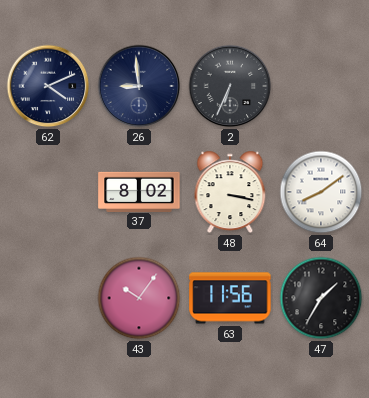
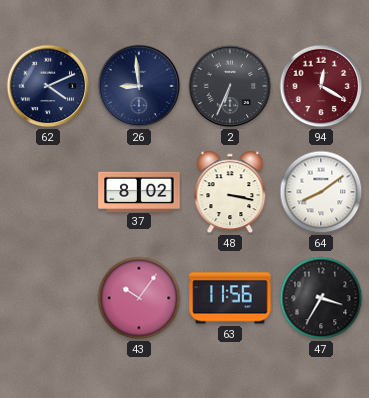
94: none -> 12:20 (321, 86)
47: 1:35 -> 3:35 (321, 298)
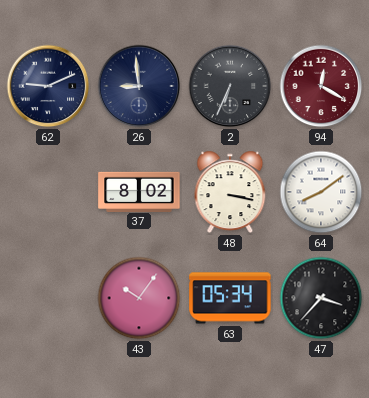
62: 4:11 -> 9:11 (48, 86)
63: 11:56 -> 05:34 (230, 298)
47: 3:35 -> 3:37 (321, 298)
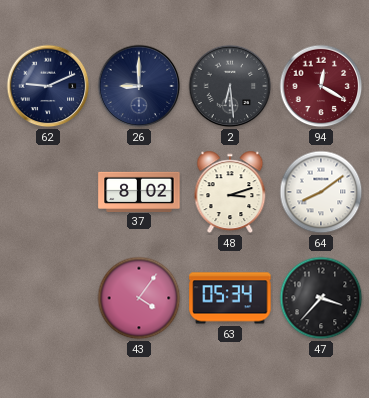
26: 8:59 -> 9:00 (139, 86)
2: 6:34 -> 6:29 (230, 86)
48: 3:17 -> 3:12 (230, 192)
43: 10:06 -> 4:06 (139, 298)
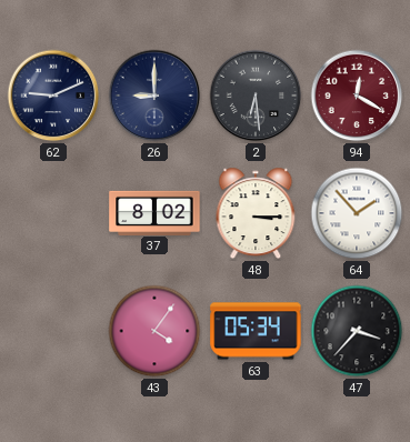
48: 3:12 -> 3:15 (256, 213)
64: 8:09 -> 1:53 (357, 213)
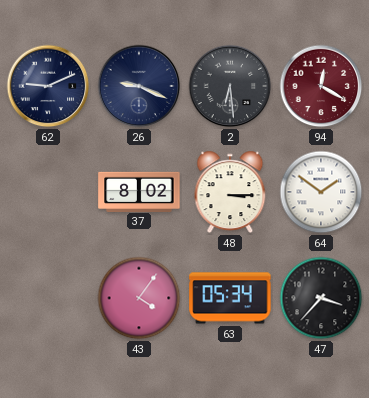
26: 9:00 -> 9:19 (139, 86)
64: 1:53 -> 1:51 (321, 192)
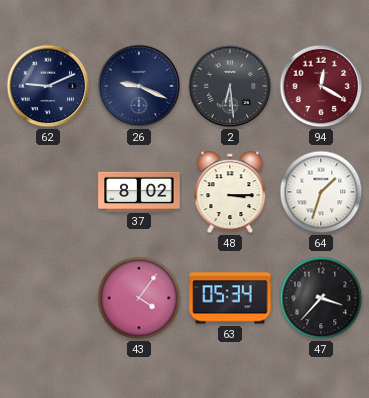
64: 1:51 -> 1:33 (321, 192)
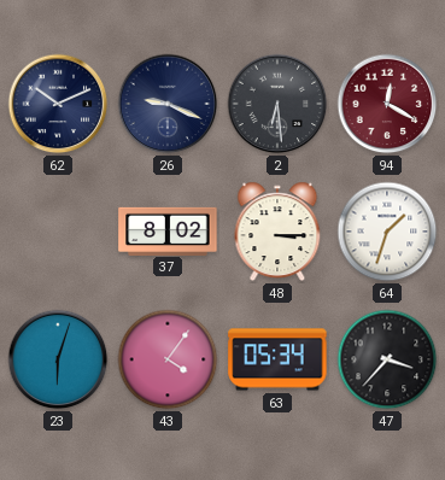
62: 9:11 -> 10:11 (58, 104)
23: none -> 6:03 (58, 359)
